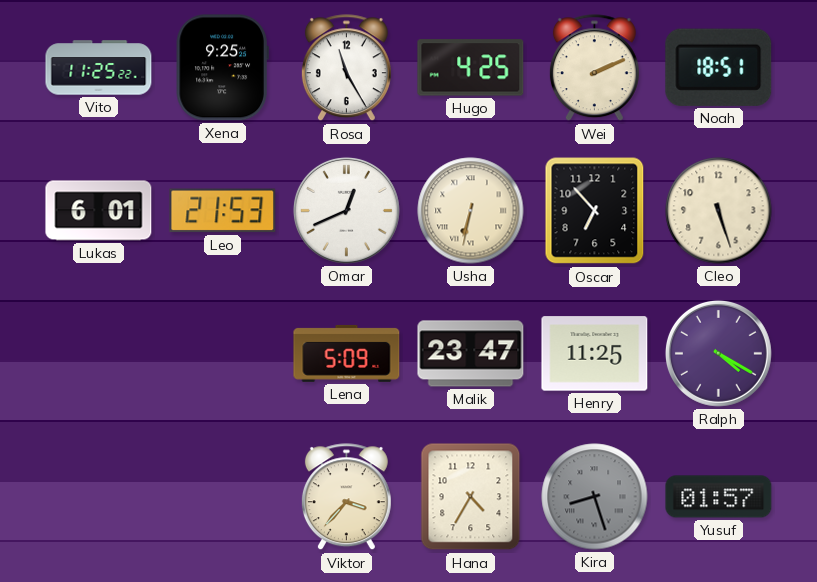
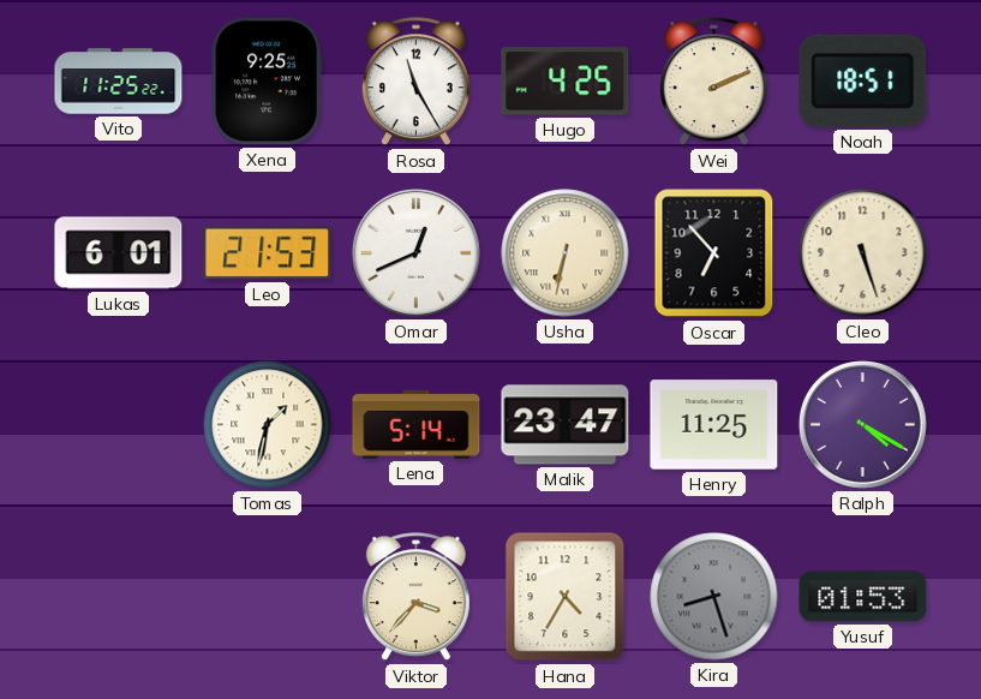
Tomas: none -> 1:32 (268, 425)
Lena: 5:09 -> 5:14 (417, 424)
Yusuf: 01:57 -> 01:53 (863, 597)
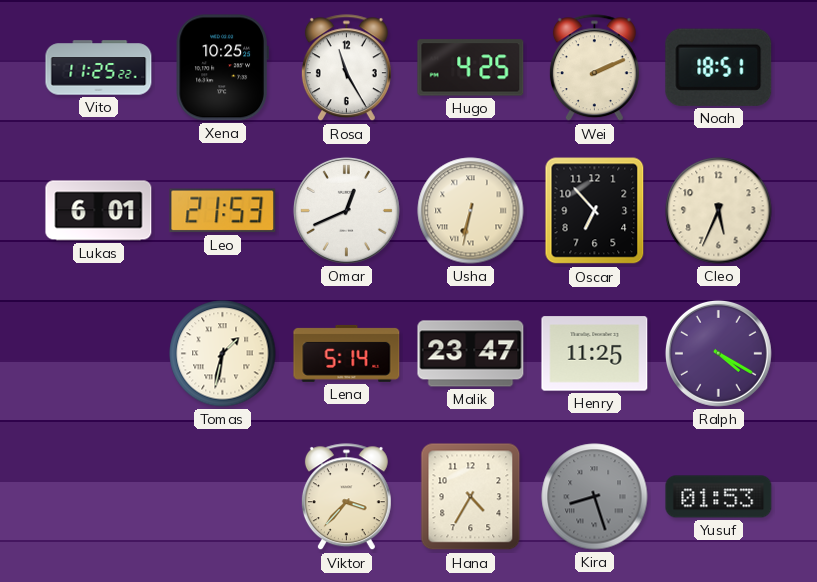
Xena: 9:25 -> 10:25 (222, 68)
Cleo: 5:27 -> 5:34 (719, 211)
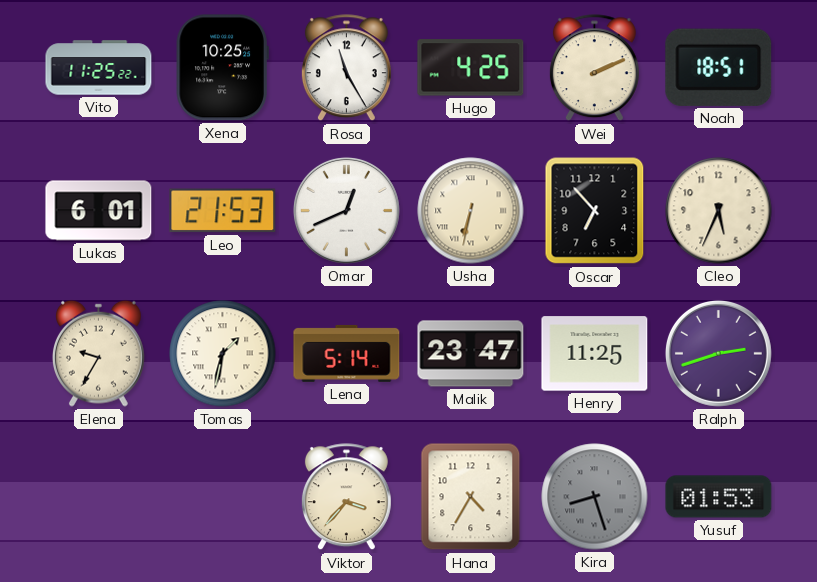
Elena: none -> 9:35 (99, 353)
Ralph: 4:20 -> 2:42 (718, 353)
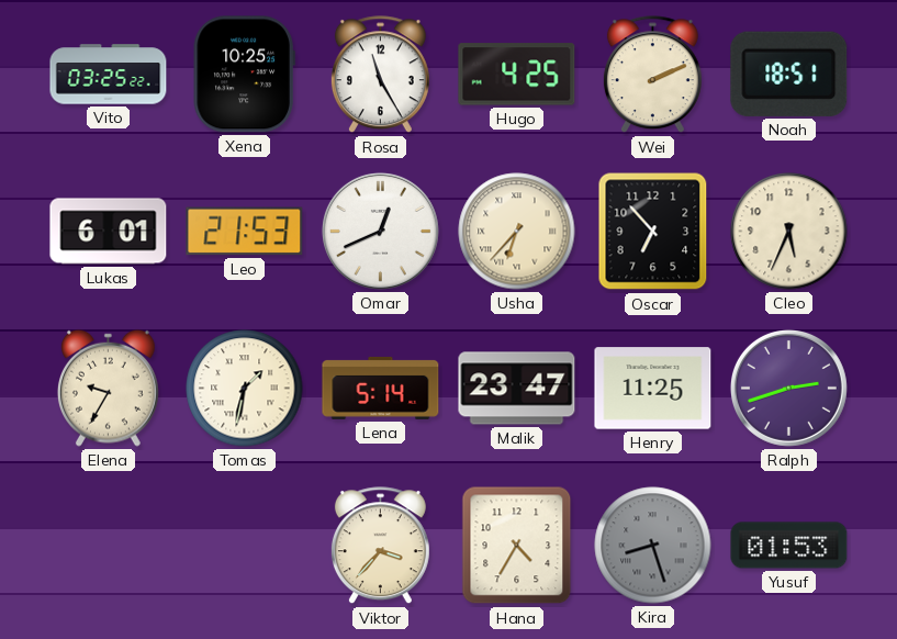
Vito: 11:25 -> 03:25 (109, 75)
Usha: 6:32 -> 6:37 (517, 232)
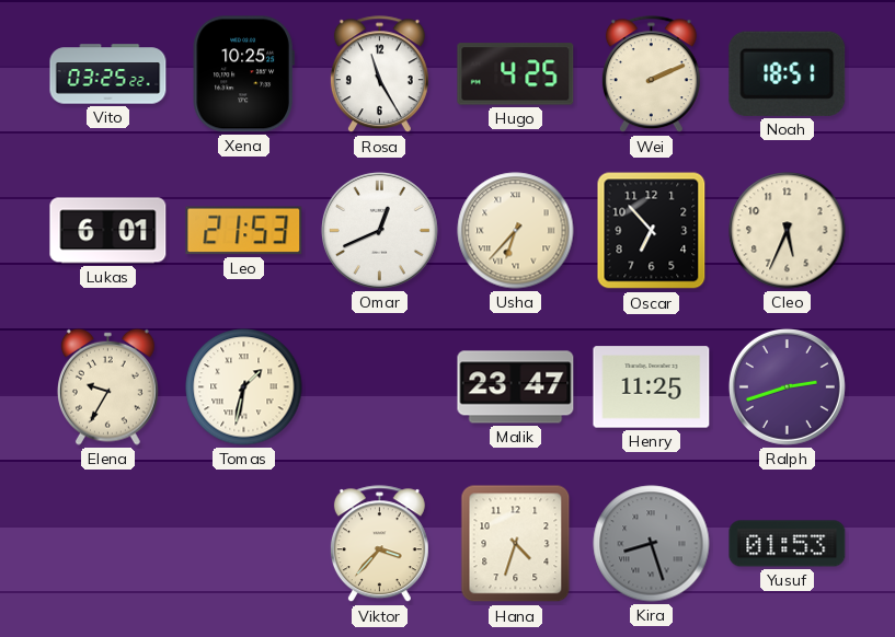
Lena: 5:14 -> none (381, 388)
Hana: 4:35 -> 4:33 (516, 544)
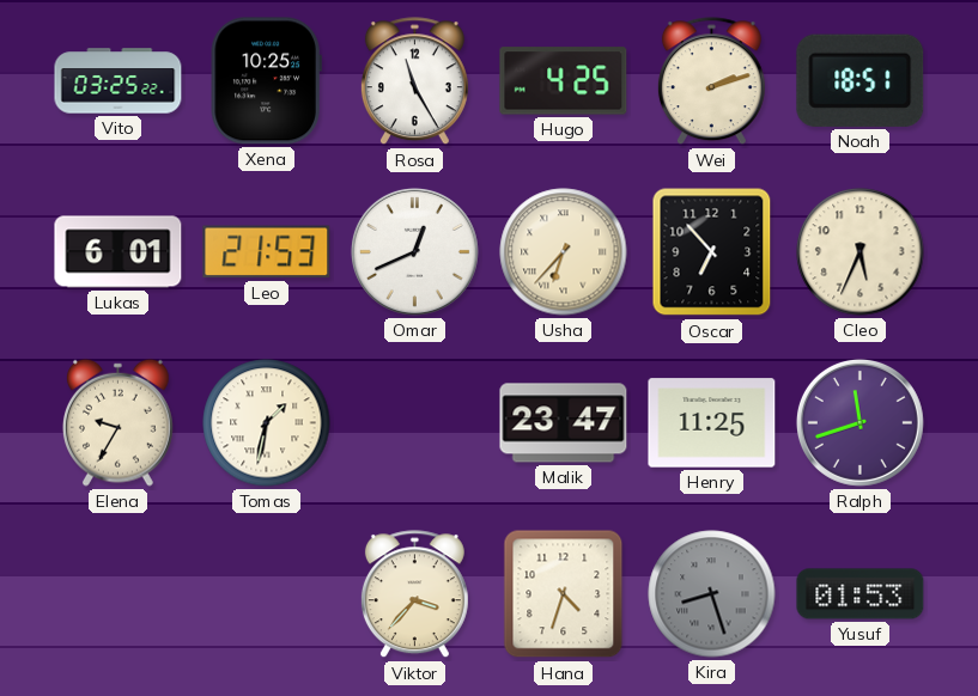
Wei: 2:11 -> 2:12 (711, 81)
Ralph: 2:42 -> 11:42 (859, 422)
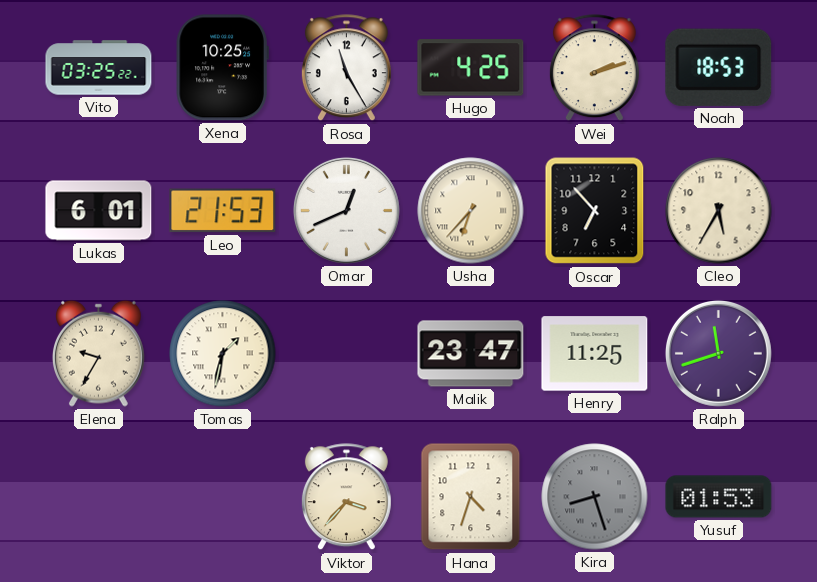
Noah: 18:51 -> 18:53 (719, 67)
Cleo: 5:34 -> 5:35 (719, 211)
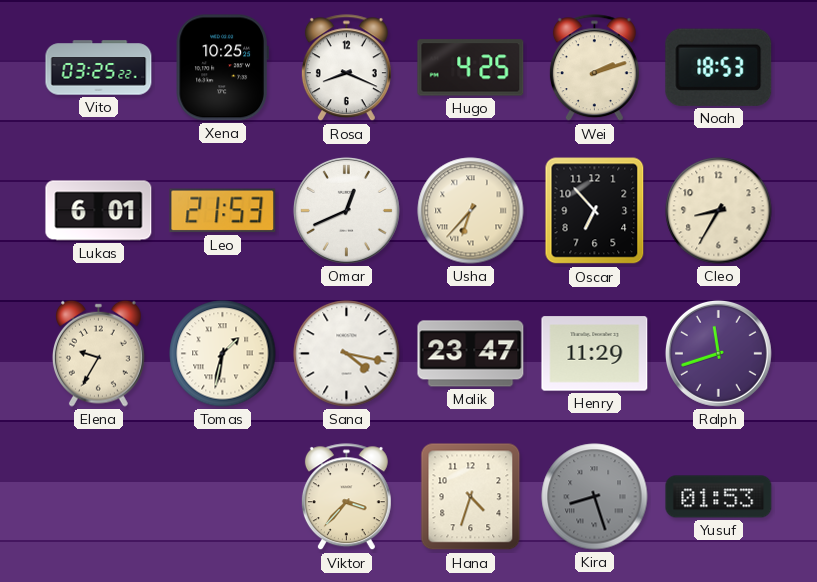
Rosa: 11:25 -> 8:19 (346, 68)
Cleo: 5:35 -> 8:35 (719, 211)
Sana: none -> 4:17 (347, 354)
Henry: 11:25 -> 11:29 (595, 354)
